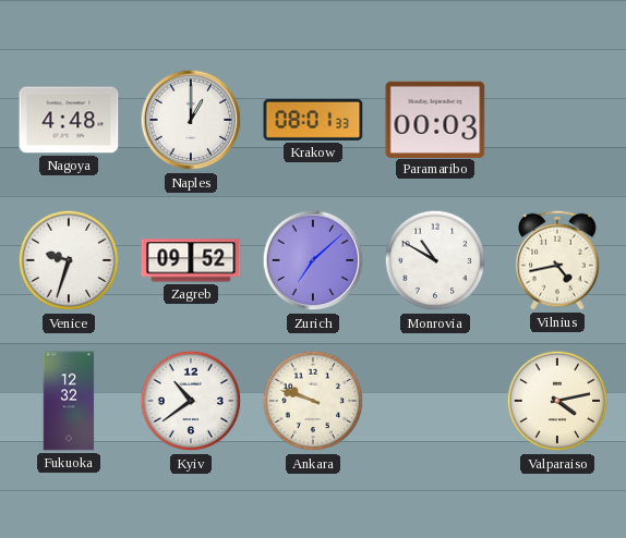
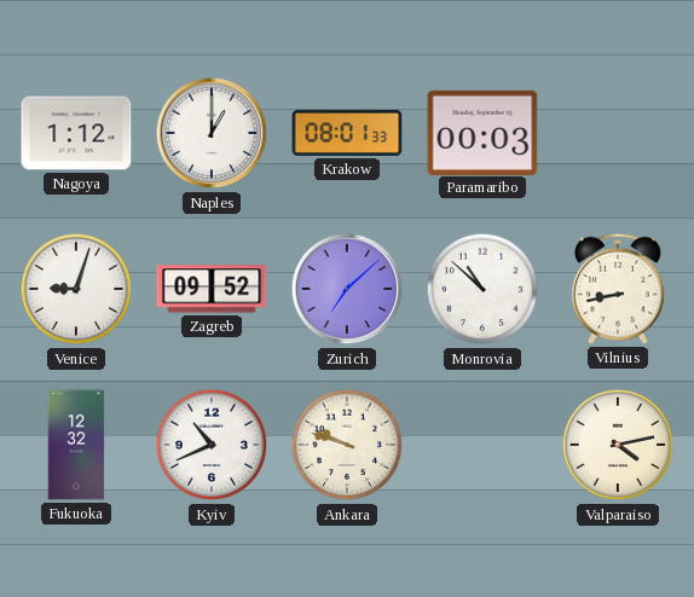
Nagoya: 4:48 -> 1:12 (76, 133)
Venice: 9:33 -> 9:03 (76, 289)
Monrovia: 10:50 -> 10:52 (482, 289)
Vilnius: 4:43 -> 8:43 (618, 289)
Kyiv: 10:39 -> 10:41 (212, 445)
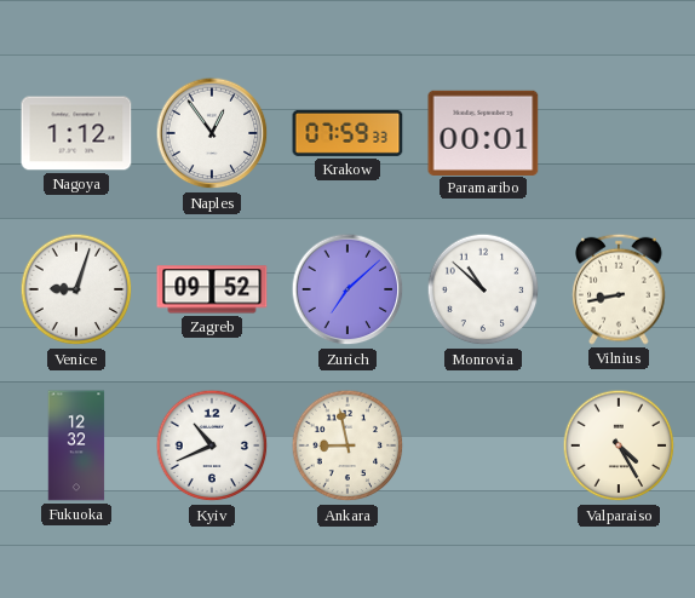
Naples: 1:00 -> 12:54 (212, 133)
Krakow: 08:01 -> 07:59 (347, 133)
Paramaribo: 00:03 -> 00:01 (483, 132)
Ankara: 9:48 -> 8:58 (347, 445)
Valparaiso: 4:13 -> 4:25 (619, 445)
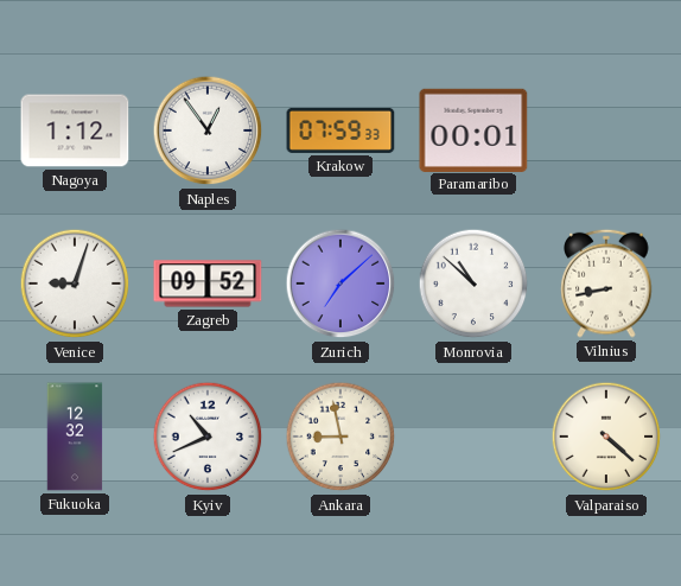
Valparaiso: 4:25 -> 4:22 (606, 437)
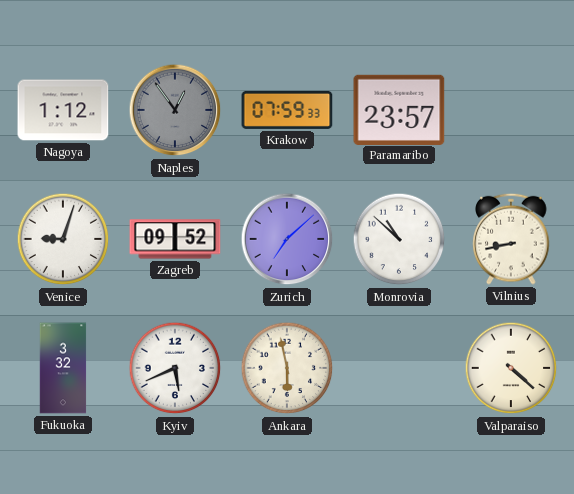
Naples dial: white -> grey (175, 110)
Paramaribo: 00:01 -> 23:57 (399, 109)
Fukuoka: 12:32 -> 3:32 (63, 368)
Kyiv: 10:41 -> 5:41 (175, 368)
Ankara: 8:58 -> 5:58 (287, 368)
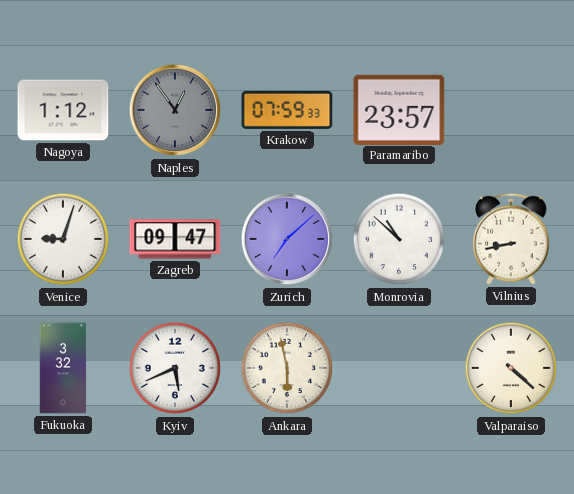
Zagreb: 09:52 -> 09:47 (175, 239)
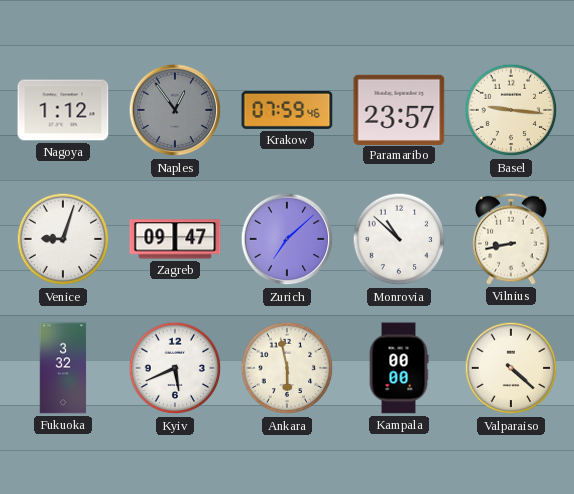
Krakow: 07:59:33 -> 07:59:46 (287, 110)
Basel: none -> 9:16 (511, 110)
Kampala: none -> 00:00 (399, 368)
